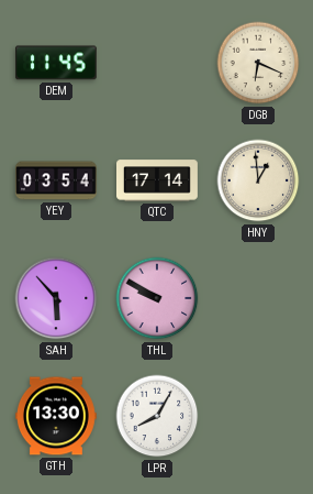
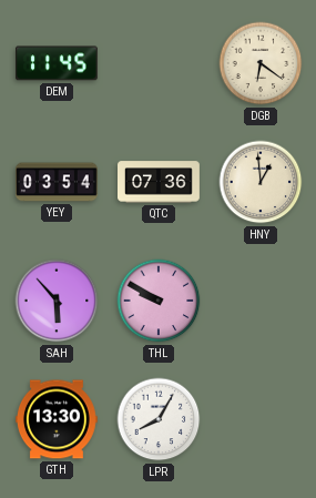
DGB: 6:19 -> 6:21 (261, 63)
QTC: 17:14 -> 07:36 (160, 182)
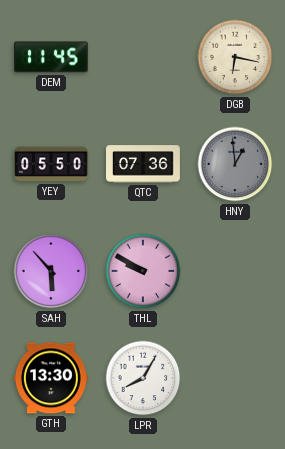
DGB: 6:21 -> 6:17 (235, 57)
YEY: 03:54 -> 05:50 (52, 164)
HNY dial: cream -> grey (235, 164)
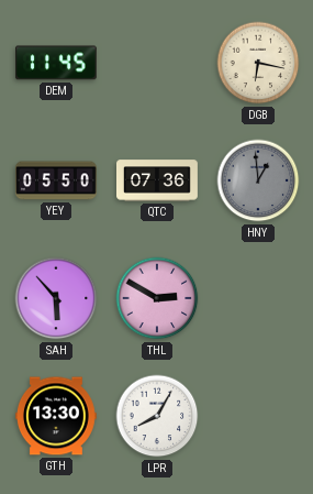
THL: 9:50 -> 2:50 (157, 298)
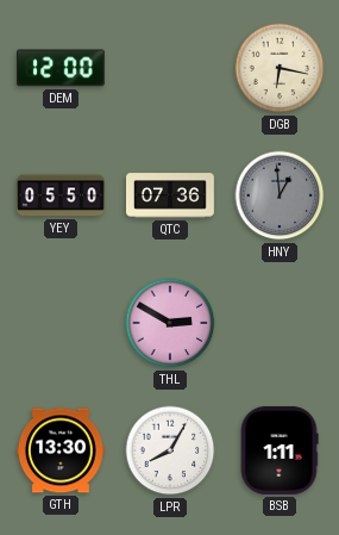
DEM: 11:45 -> 12:00 (61, 68)
SAH: 5:53 -> none (56, 298)
BSB: none -> 1:11 (280, 450)
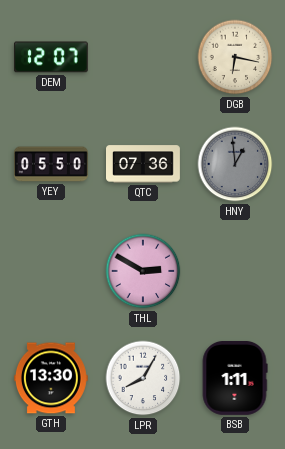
DEM: 12:00 -> 12:07 (51, 57)
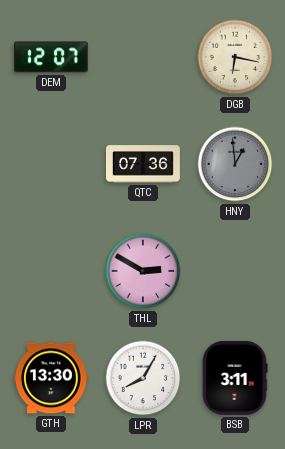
YEY: 05:50 -> none (52, 164)
BSB: 1:11 -> 3:11 (235, 378)
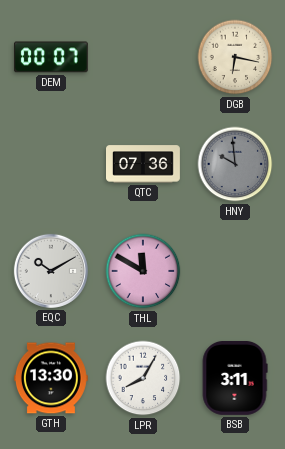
DEM: 12:07 -> 00:07 (51, 57)
HNY: 12:59 -> 9:59 (235, 164)
EQC: none -> 10:10 (51, 271)
THL: 2:50 -> 11:50 (143, 271)
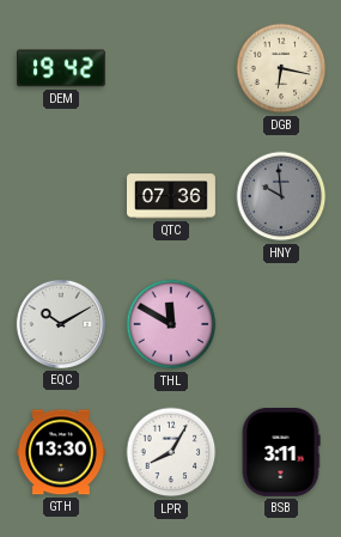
DEM: 00:07 -> 19:42 (61, 68)
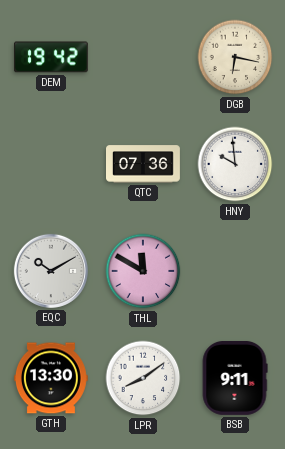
HNY dial: grey -> white (235, 164)
LPR: 8:05 -> 8:09 (143, 378)
BSB: 3:11 -> 9:11 (235, 378)
